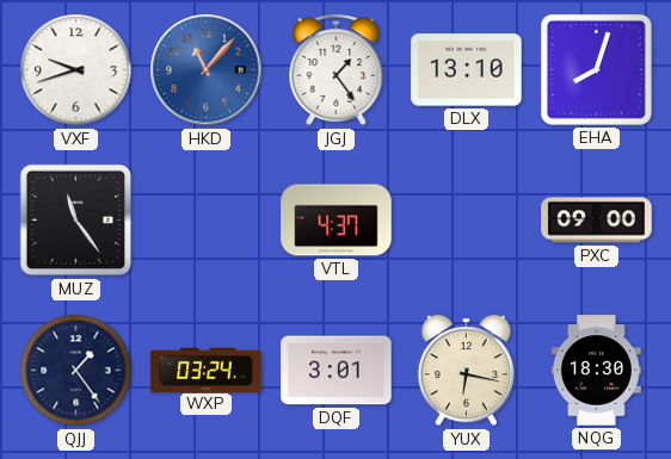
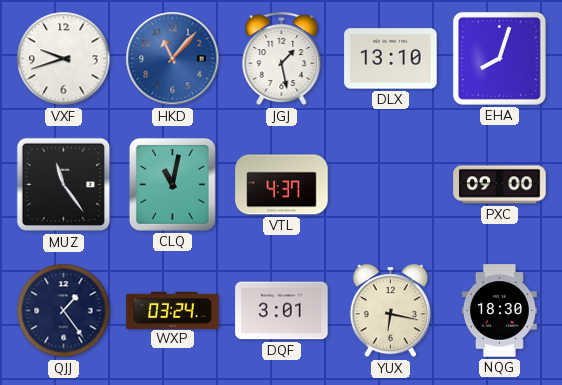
JGJ: 1:24 -> 1:28 (282, 59)
CLQ: none -> 11:02 (172, 184)
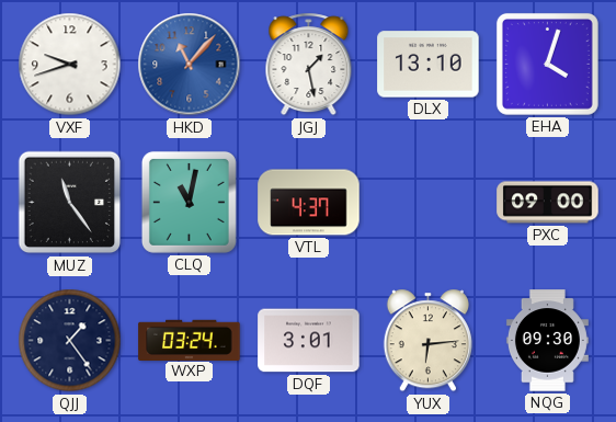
EHA: 8:03 -> 4:03 (547, 64)
YUX: 6:17 -> 6:14 (427, 341)
NQG: 18:30 -> 09:30 (547, 341)
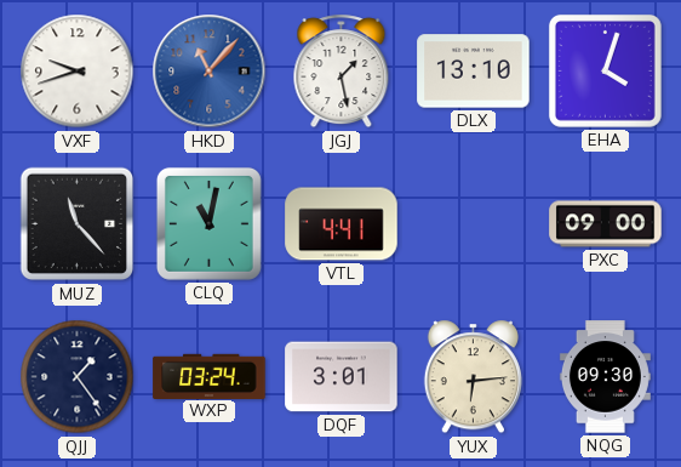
MUZ: 11:24 -> 11:23 (78, 224)
VTL: 4:37 -> 4:41 (342, 224)
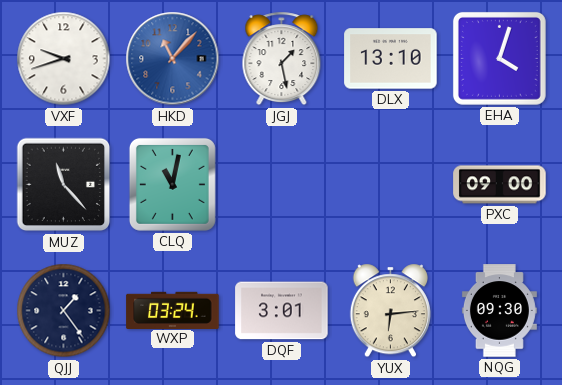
VTL: 4:41 -> none (342, 224)
